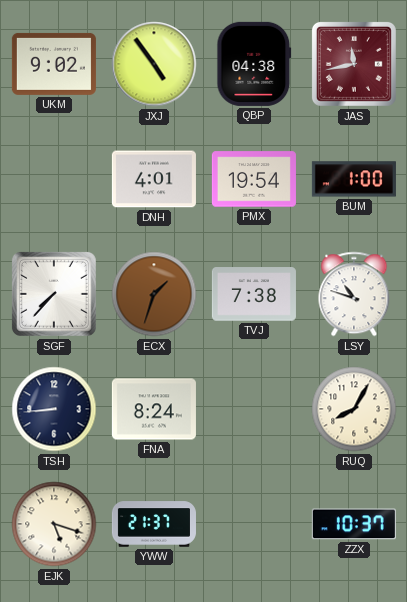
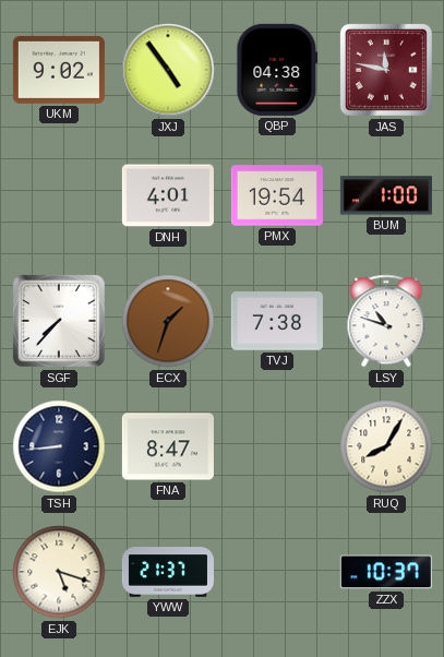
JAS: 11:43 -> 11:47 (386, 70)
FNA: 8:24 -> 8:47 (168, 446)
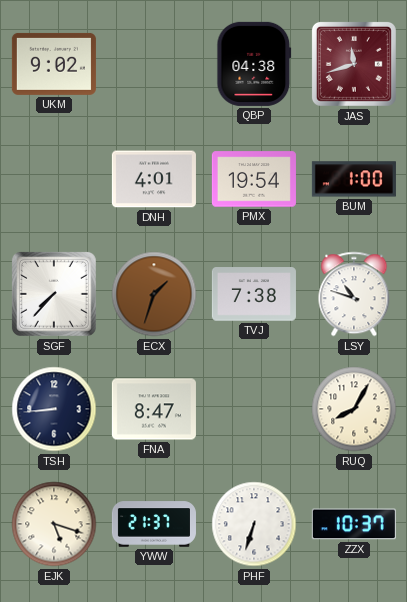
JXJ: 4:54 -> none (168, 70)
JAS: 11:47 -> 11:42 (354, 64)
PHF: none -> 6:33 (254, 524)
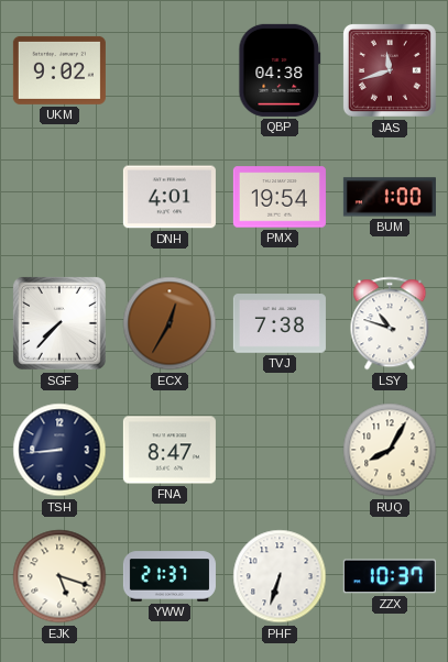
ECX: 1:33 -> 12:35 (170, 323)
